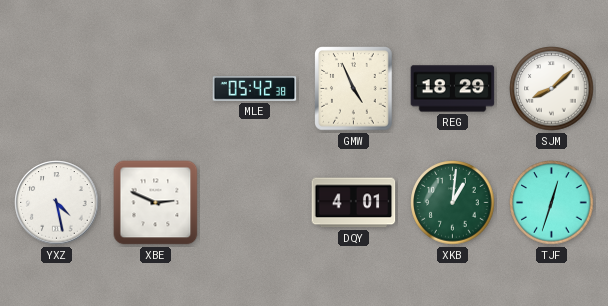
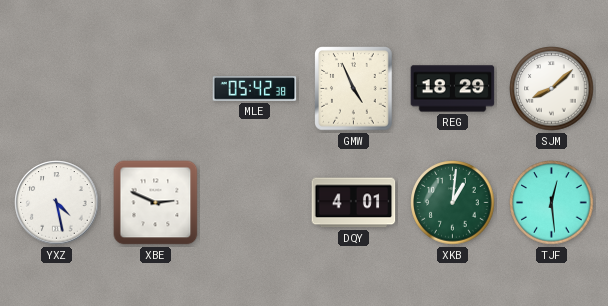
TJF: 12:33 -> 12:29 (552, 203)
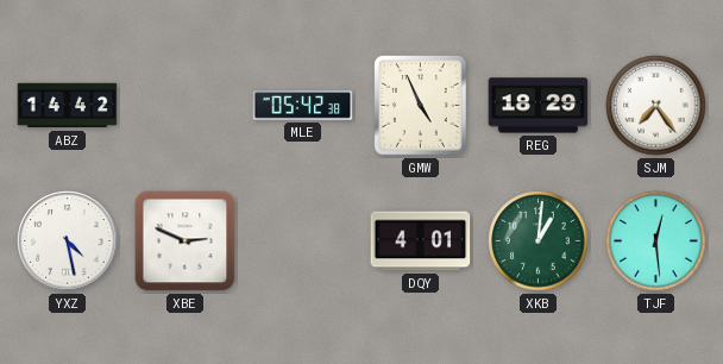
ABZ: none -> 14:42 (68, 106)
SJM: 8:08 -> 7:24 (656, 106)
